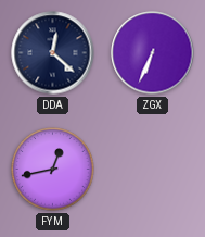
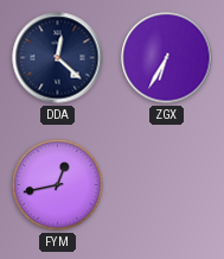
ZGX: 6:34 -> 6:35 (167, 58)
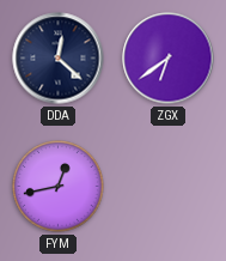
ZGX: 6:35 -> 6:39 (169, 59)
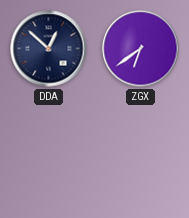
DDA: 12:22 -> 12:52 (49, 49)
FYM: 12:43 -> none (59, 187)
